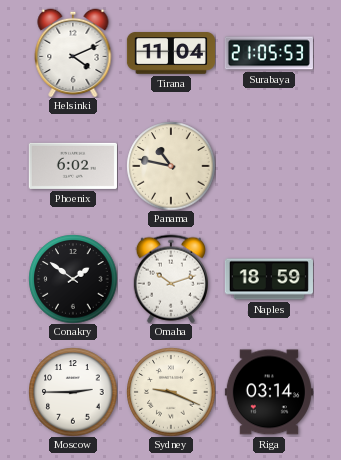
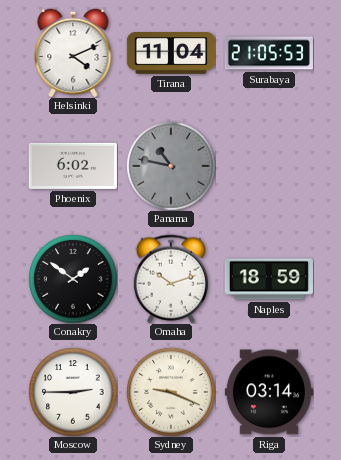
Panama dial: cream -> grey (171, 166)
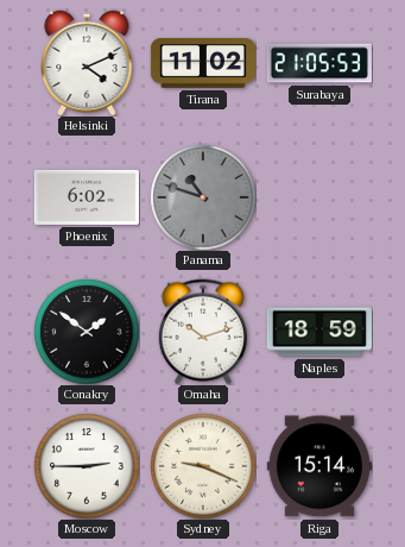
Tirana: 11:04 -> 11:02 (203, 63)
Panama: 10:47 -> 10:48 (203, 197)
Riga: 03:14 -> 15:14 (319, 466)
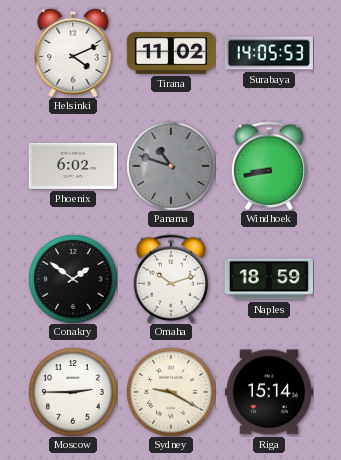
Surabaya: 21:05 -> 14:05 (269, 53)
Windhoek: none -> 8:43 (269, 166)
Sydney: 9:19 -> 9:20 (171, 392)
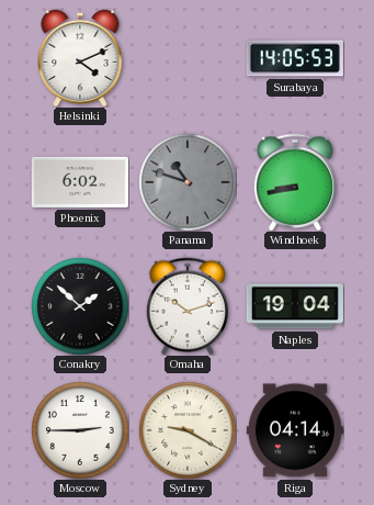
Tirana: 11:02 -> none (171, 53)
Conakry: 1:51 -> 1:52 (80, 306)
Naples: 18:59 -> 19:04 (295, 306)
Riga: 15:14 -> 04:14 (295, 430)
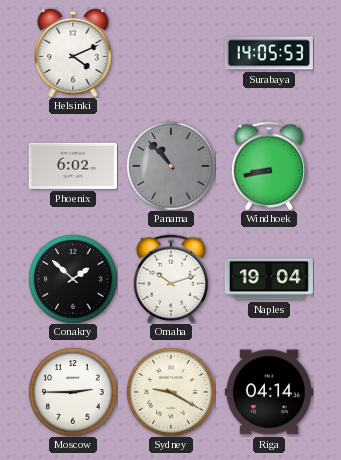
Panama: 10:48 -> 10:53 (171, 166)
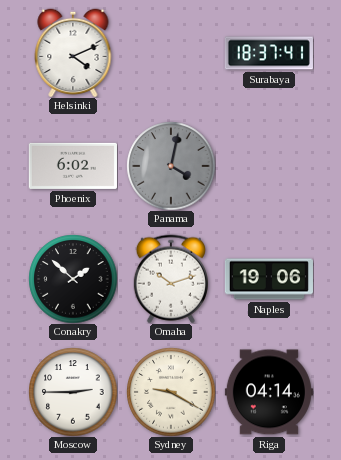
Surabaya: 14:05 -> 18:37 (269, 53)
Panama: 10:53 -> 4:02 (171, 166)
Windhoek: 8:43 -> none (269, 166)
Naples: 19:04 -> 19:06 (269, 279)
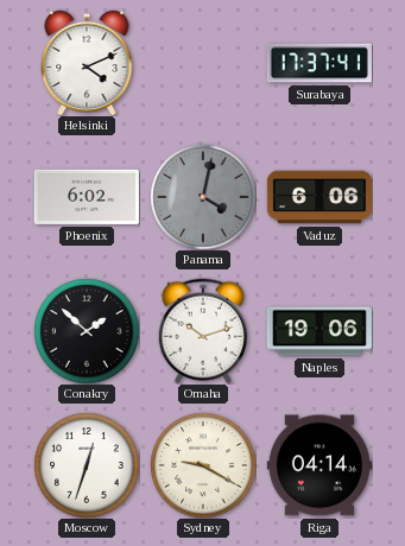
Surabaya: 18:37 -> 17:37 (319, 63)
Vaduz: none -> 6:06 (319, 197)
Moscow: 2:45 -> 12:33 (87, 465)
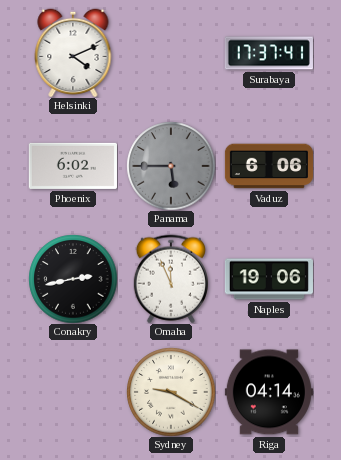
Panama: 4:02 -> 5:45 (171, 166)
Conakry: 1:52 -> 2:43 (73, 279)
Omaha: 10:12 -> 11:56 (171, 279)
Moscow: 12:33 -> none (87, 465)
